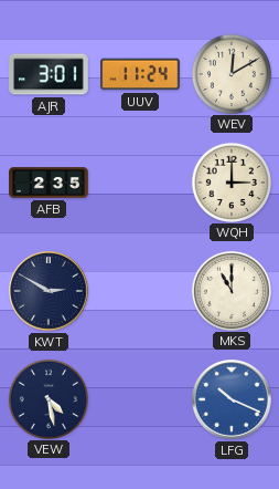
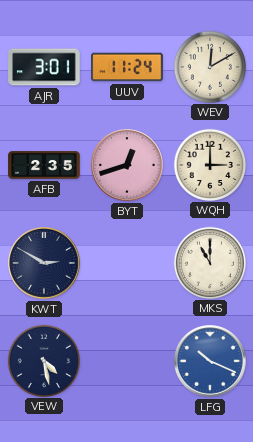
BYT: none -> 12:42 (127, 165)
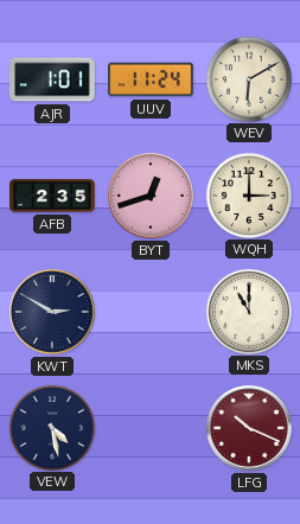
AJR: 3:01 -> 1:01 (52, 79)
WEV: 12:10 -> 6:10 (248, 78)
LFG dial: blue -> burgundy (249, 428)
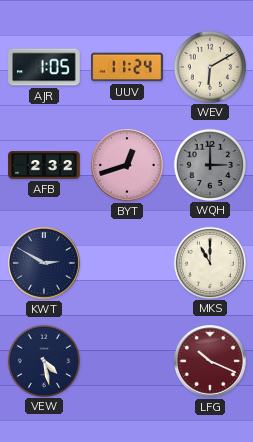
AJR: 1:01 -> 1:05 (44, 67)
AFB: 2:35 -> 2:32 (44, 165)
WQH dial: cream -> grey (209, 164)
